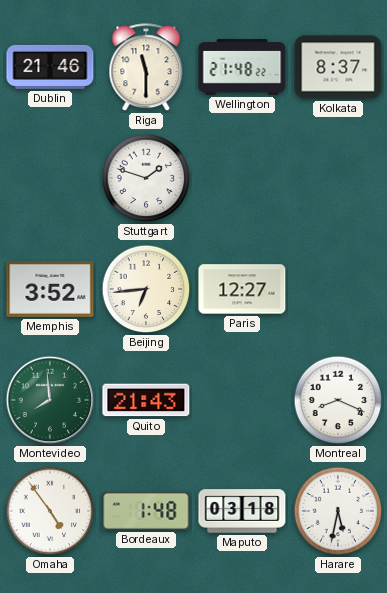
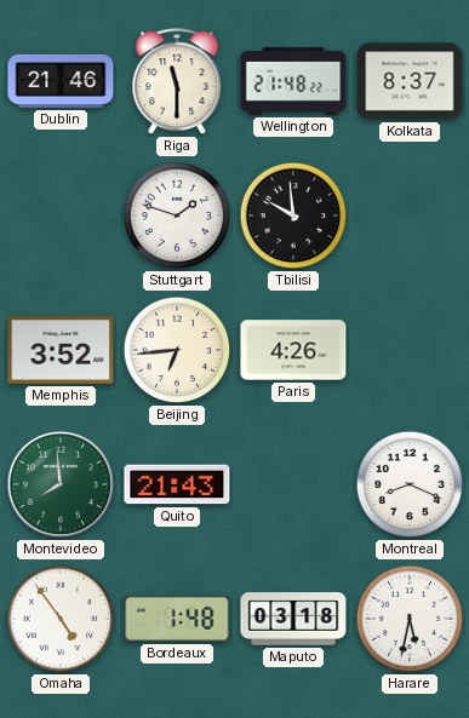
Tbilisi: none -> 9:59 (293, 216)
Paris: 12:27 -> 4:26 (293, 350)
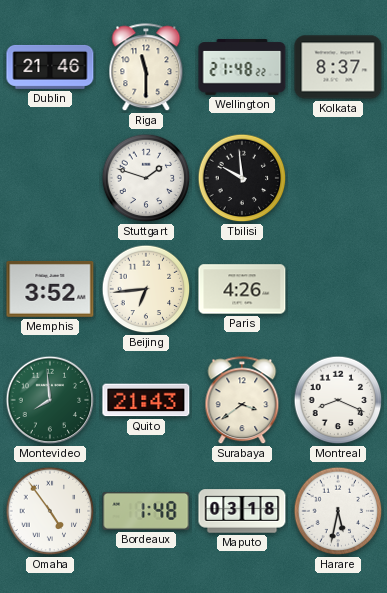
Surabaya: none -> 3:39 (242, 401)
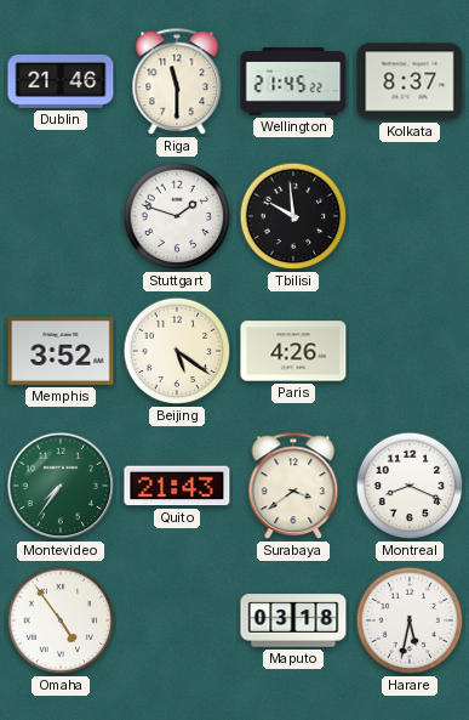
Wellington: 21:48 -> 21:45 (293, 81)
Beijing: 6:44 -> 5:21 (177, 351)
Montevideo: 7:59 -> 7:36 (61, 486)
Bordeaux: 1:48 -> none (146, 511)
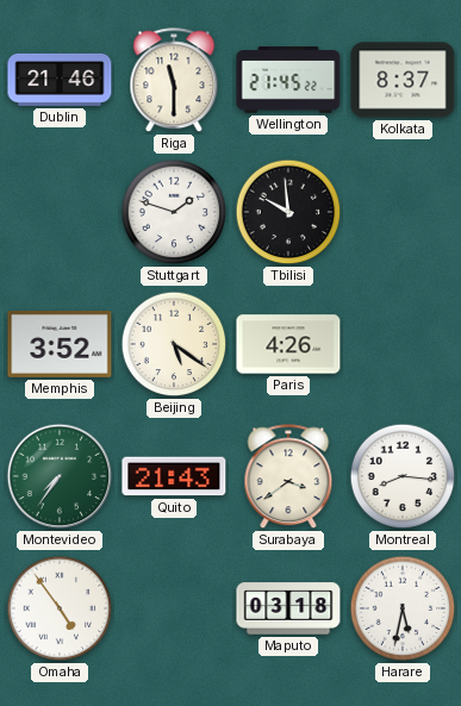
Montreal: 8:19 -> 8:16 (403, 476)
